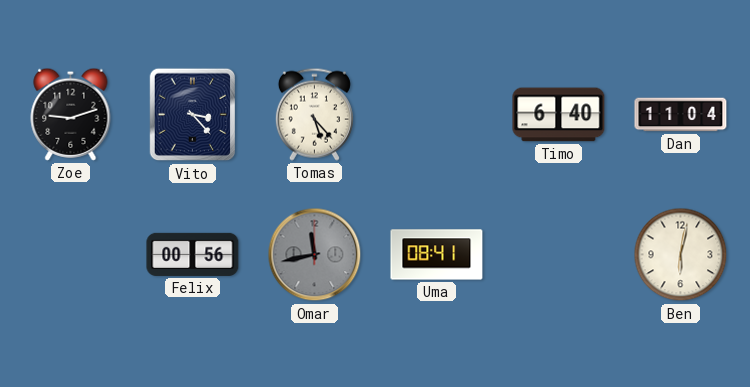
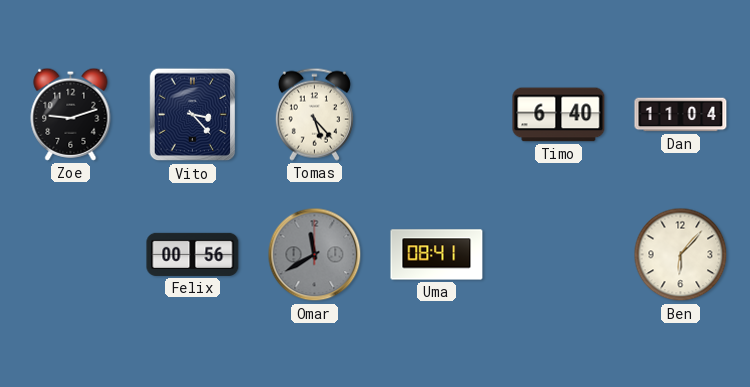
Omar: 11:43 -> 11:40 (315, 255)
Ben: 6:02 -> 6:07 (681, 255)
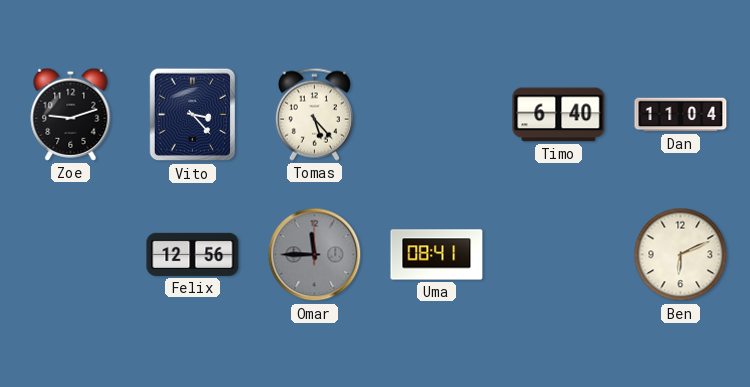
Felix: 00:56 -> 12:56 (193, 254)
Omar: 11:40 -> 11:45 (315, 255)
Ben: 6:07 -> 6:11 (681, 255)
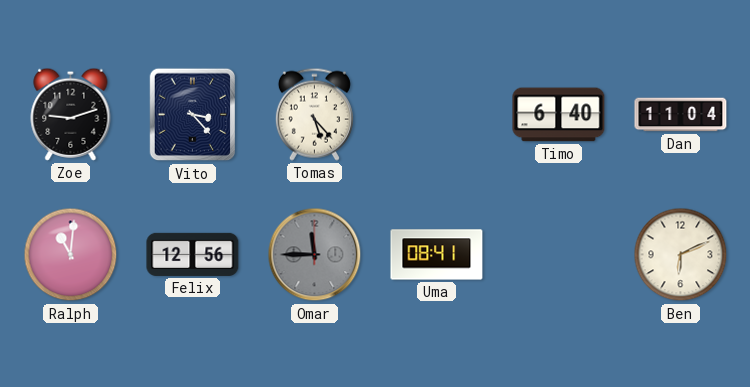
Ralph: none -> 11:01 (71, 255)
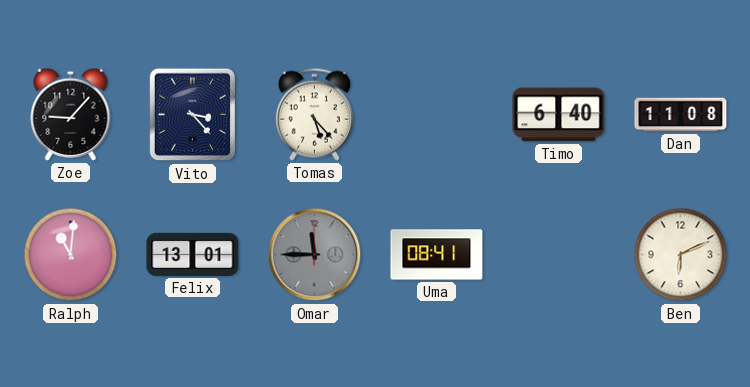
Zoe: 9:12 -> 9:07 (71, 114)
Dan: 11:04 -> 11:08 (681, 115)
Felix: 12:56 -> 13:01 (193, 254)
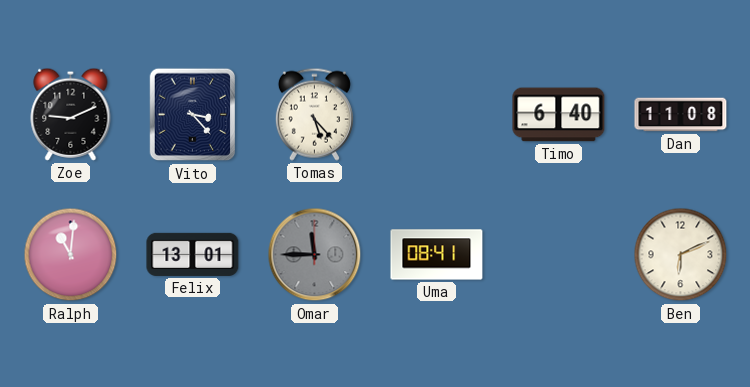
Zoe: 9:07 -> 9:11 (71, 114)
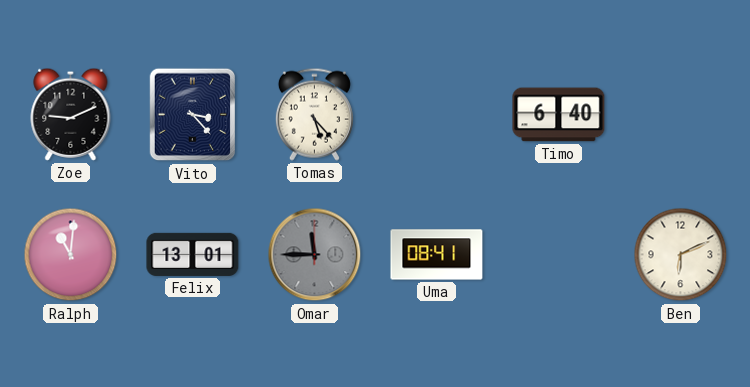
Dan: 11:08 -> none (681, 115)
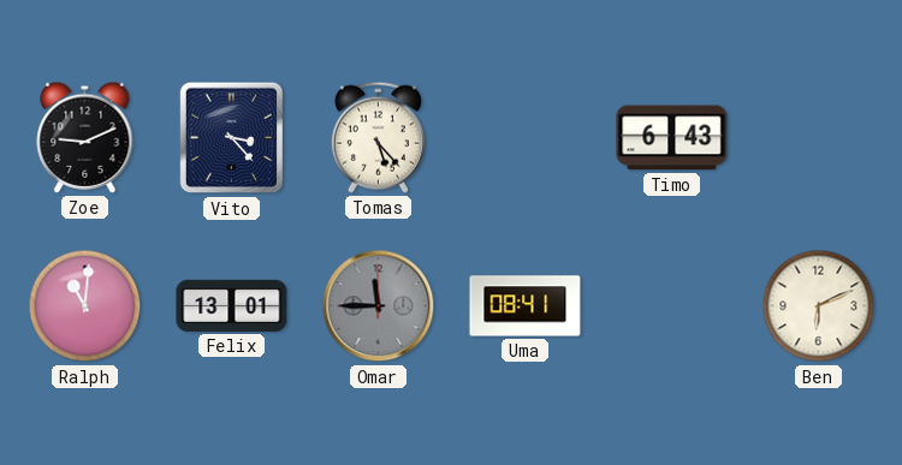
Timo: 6:40 -> 6:43 (672, 138)
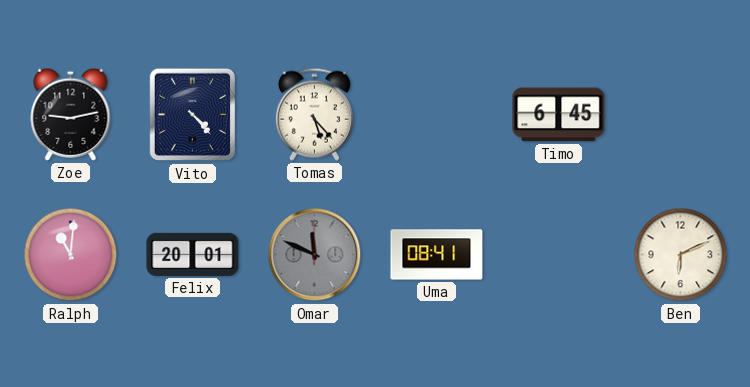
Zoe: 9:11 -> 9:13 (71, 114)
Vito: 3:23 -> 4:23 (193, 115)
Timo: 6:43 -> 6:45 (559, 115)
Felix: 13:01 -> 20:01 (193, 254)
Omar: 11:45 -> 11:49 (315, 255)
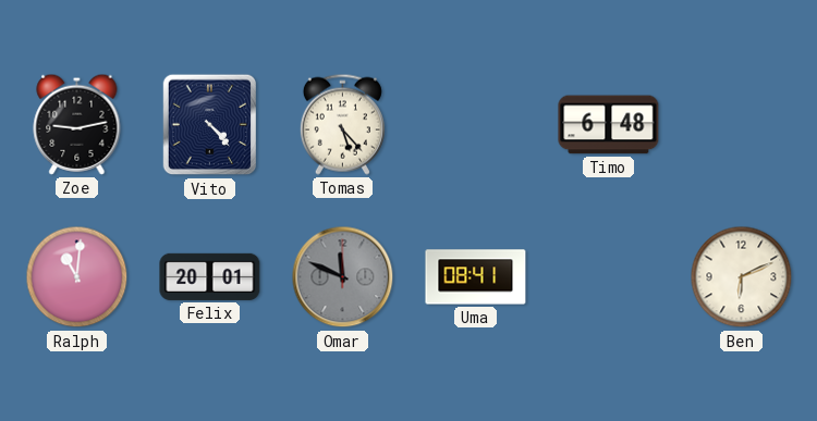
Timo: 6:45 -> 6:48 (609, 125)
